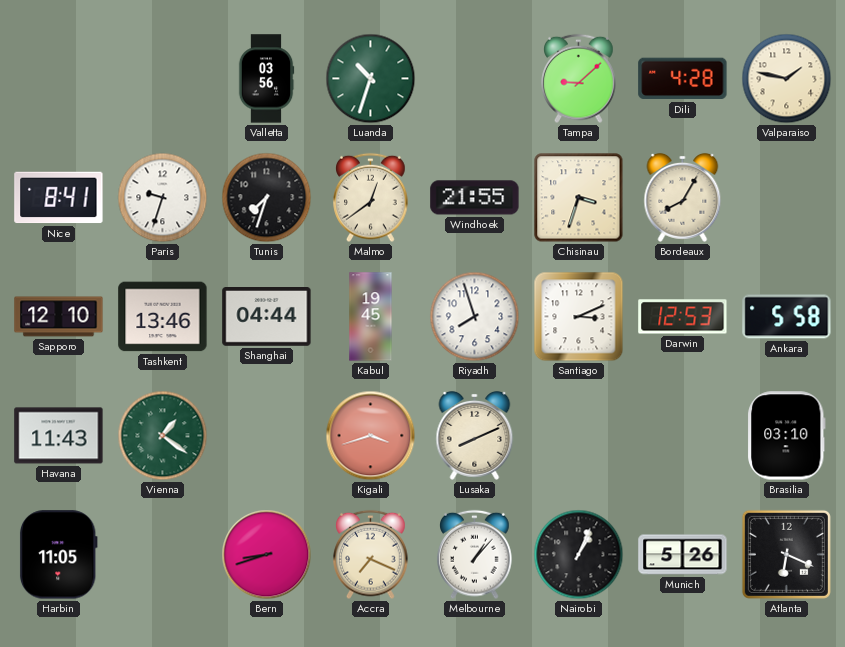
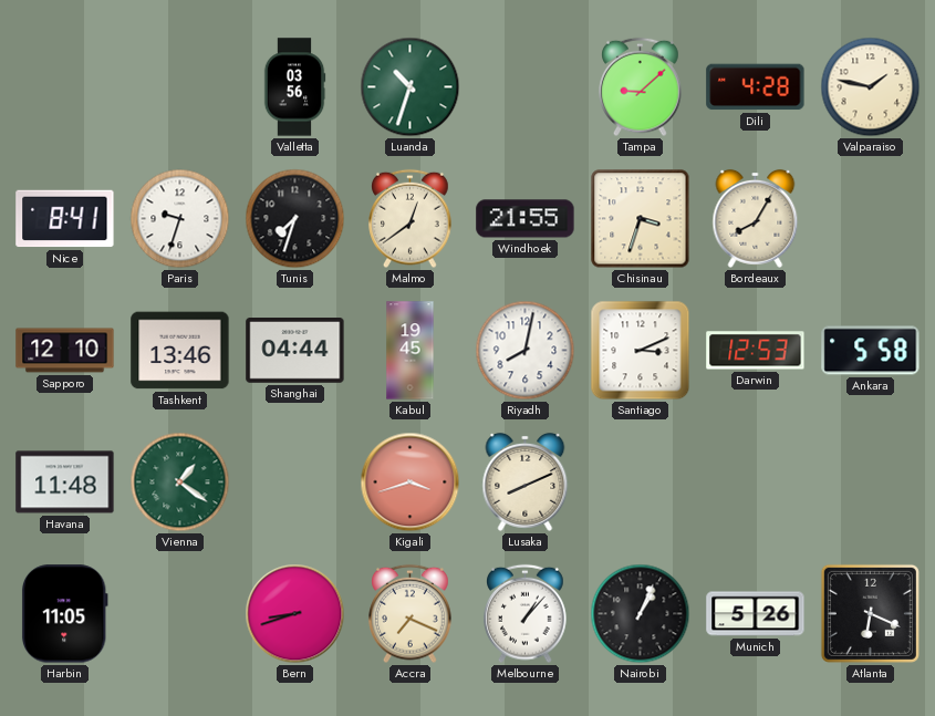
Riyadh: 7:57 -> 8:02 (526, 351)
Havana: 11:43 -> 11:48 (65, 482)
Brasilia: 03:10 -> none (787, 436)
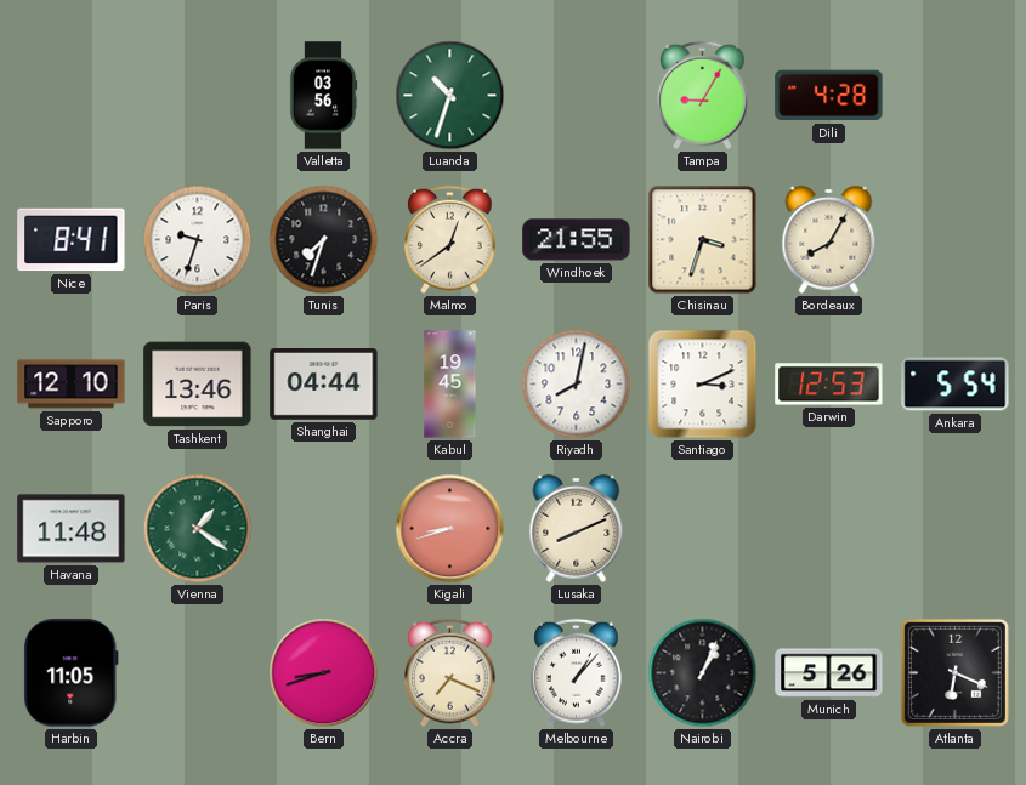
Tampa: 9:08 -> 9:05 (703, 96)
Valparaiso: 1:47 -> none (871, 87)
Ankara: 5:58 -> 5:54 (956, 385)
Kigali: 3:42 -> 8:42 (450, 529)
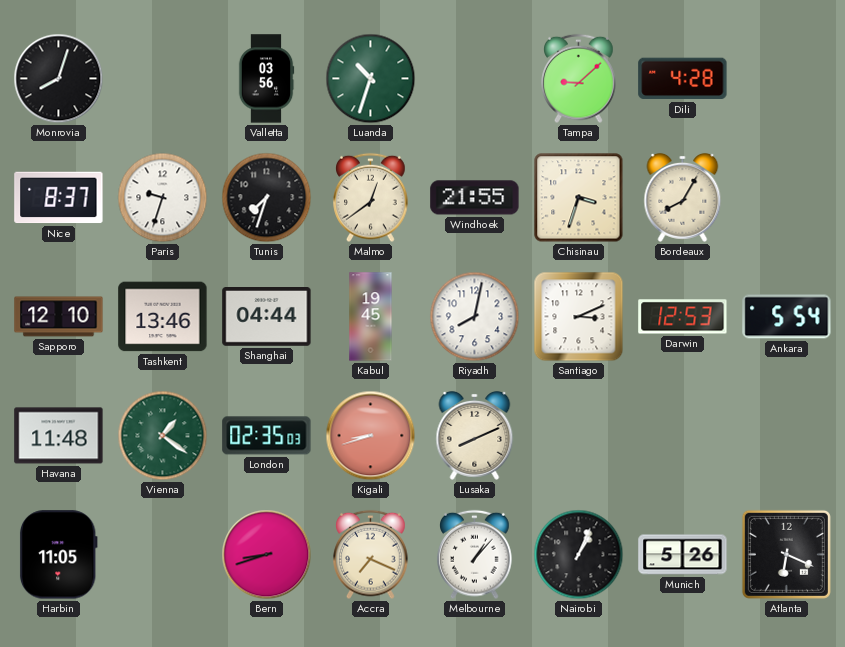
Monrovia: none -> 8:03 (59, 79)
Tampa: 9:05 -> 9:08 (579, 79)
Nice: 8:41 -> 8:37 (59, 198)
London: none -> 02:35 (267, 436)
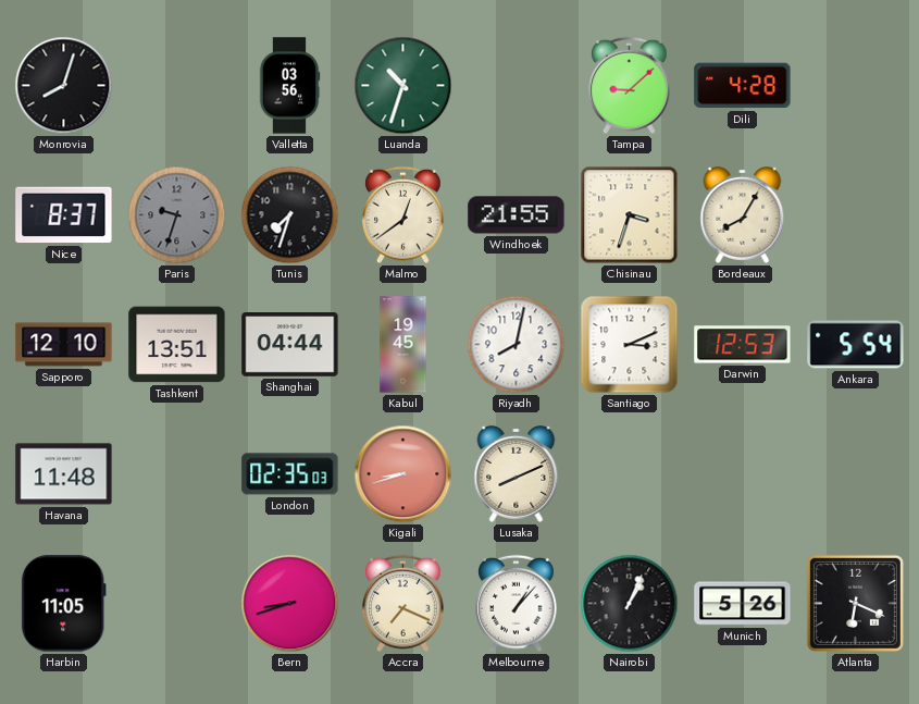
Paris dial: white -> grey (177, 215)
Tashkent: 13:46 -> 13:51 (177, 345)
Vienna: 1:21 -> none (163, 436)
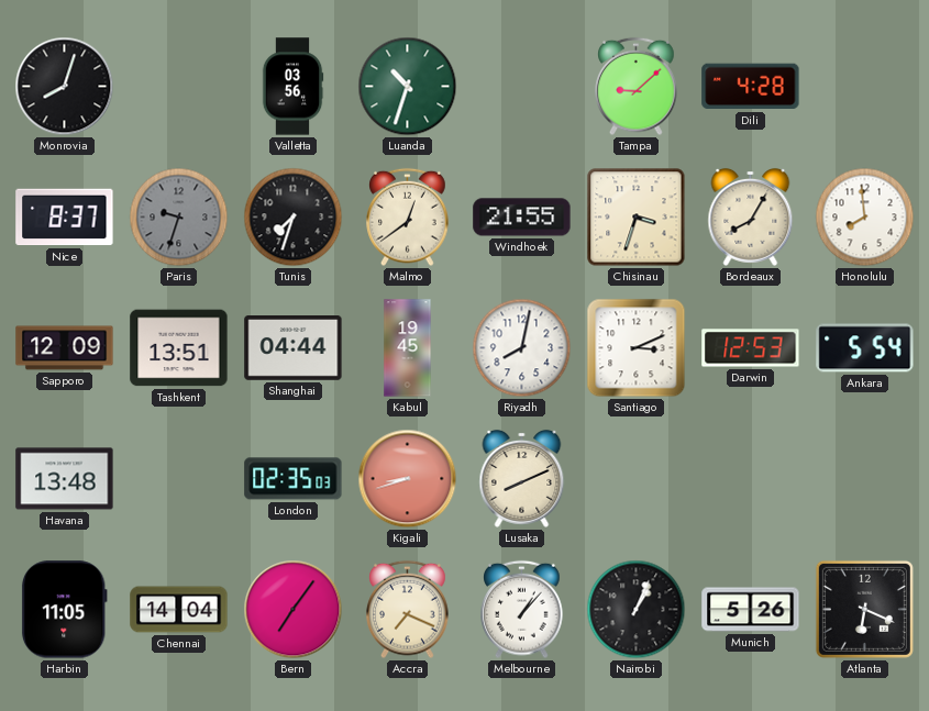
Honolulu: none -> 7:59 (865, 218)
Sapporo: 12:10 -> 12:09 (65, 348)
Havana: 11:48 -> 13:48 (65, 479)
Chennai: none -> 14:04 (179, 610)
Bern: 8:42 -> 7:06 (294, 610)
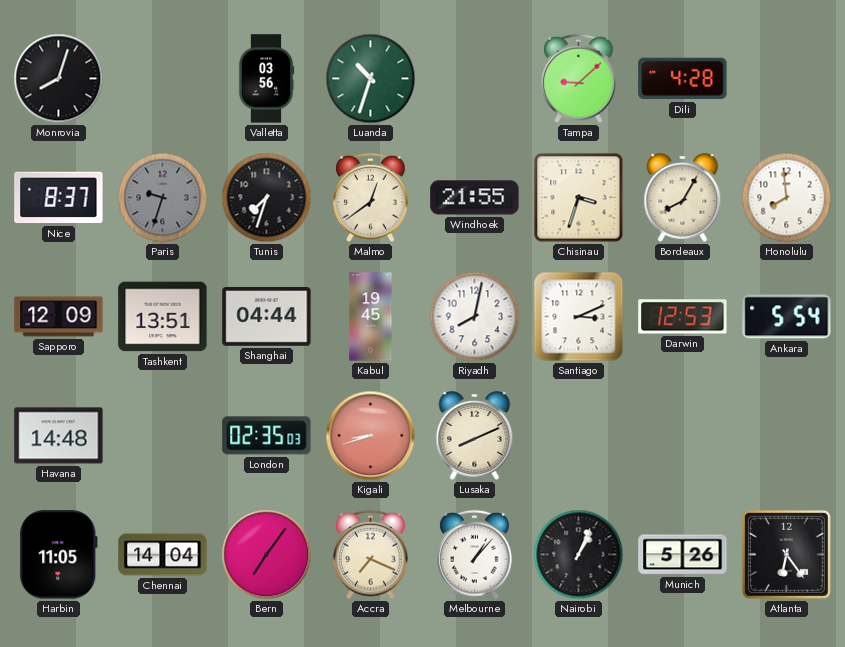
Havana: 13:48 -> 14:48 (59, 436)
Atlanta: 6:19 -> 6:24 (786, 554)
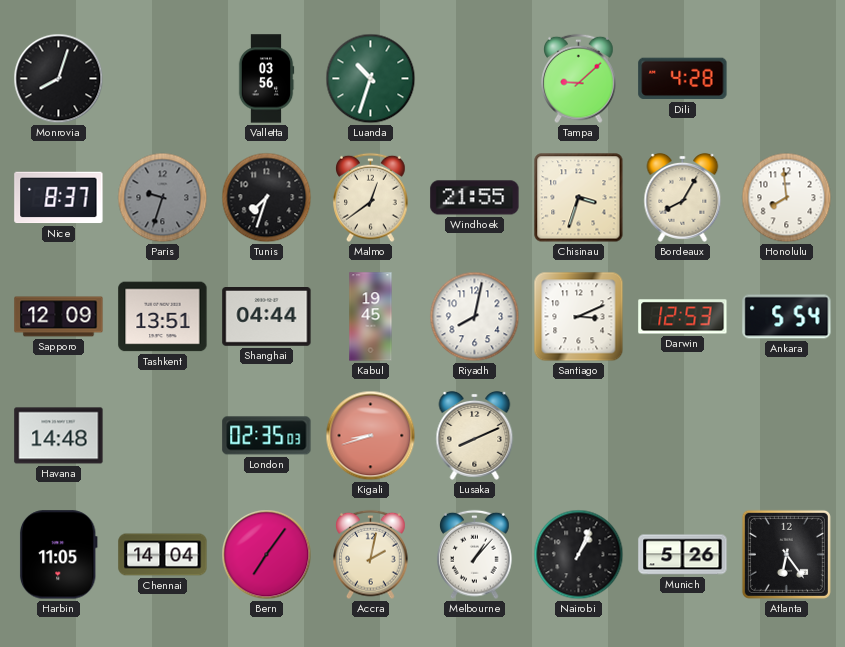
Accra: 7:19 -> 2:02 (371, 555)
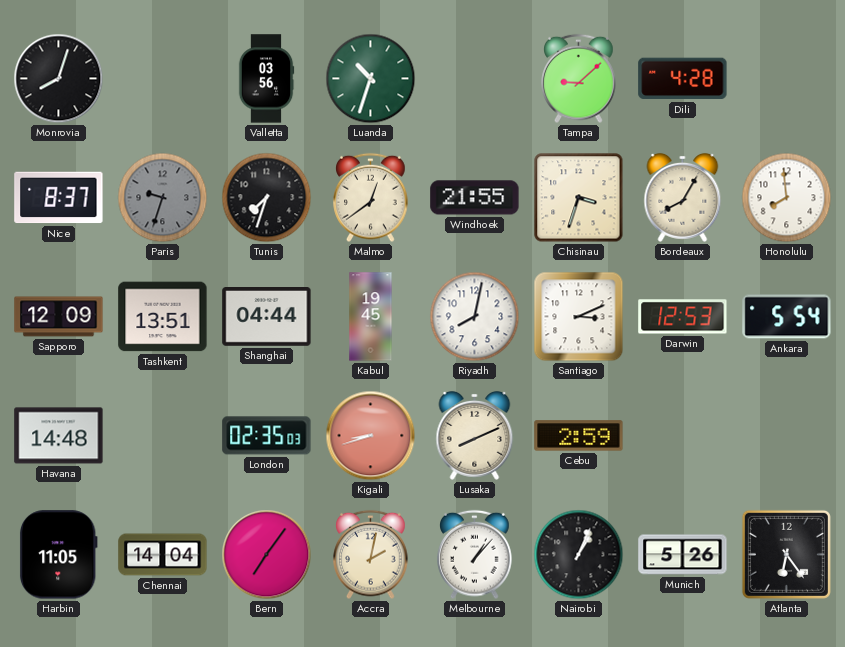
Cebu: none -> 2:59 (579, 436)
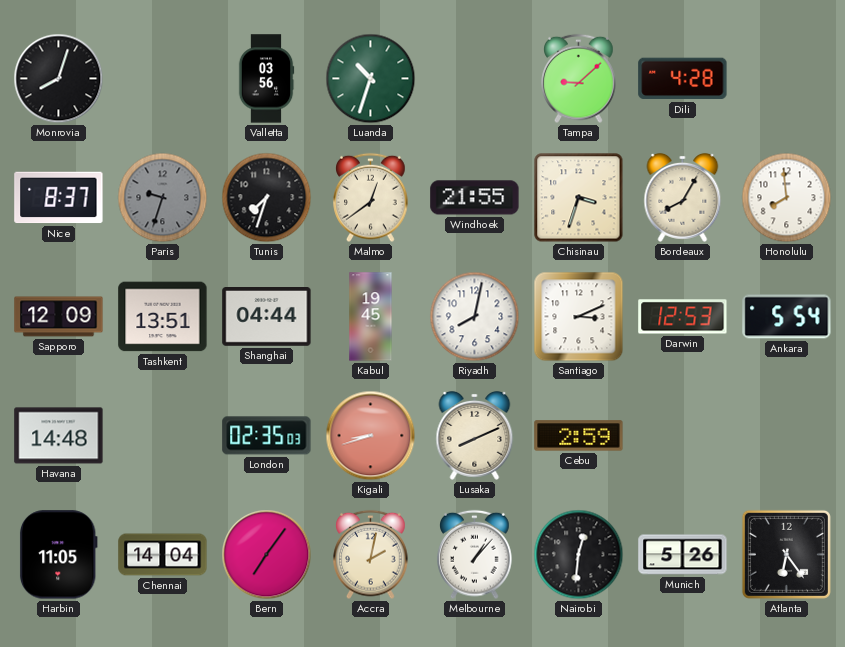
Nairobi: 1:04 -> 12:31 (579, 555)
